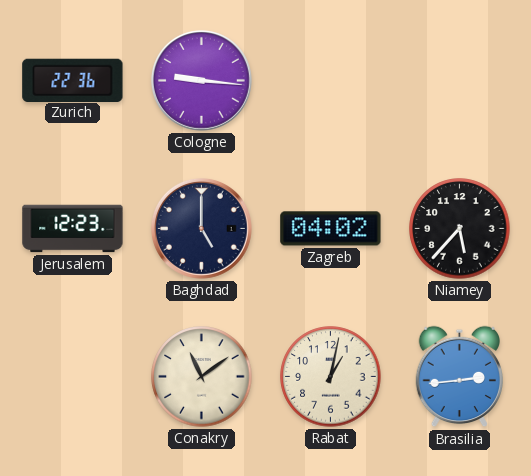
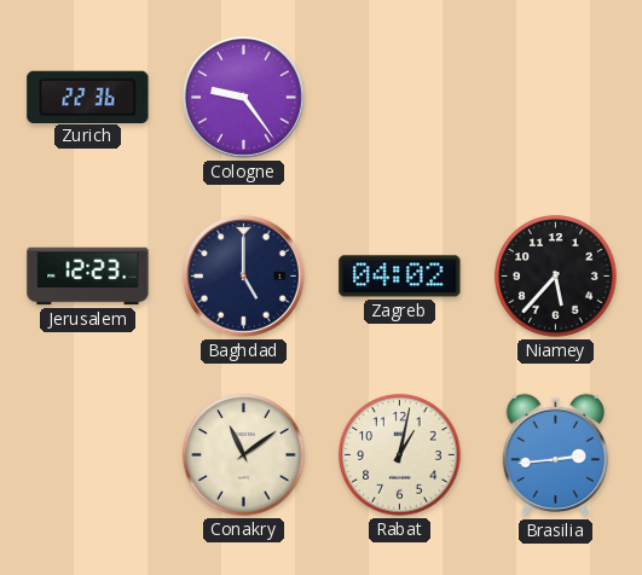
Cologne: 9:16 -> 9:24 (243, 97)
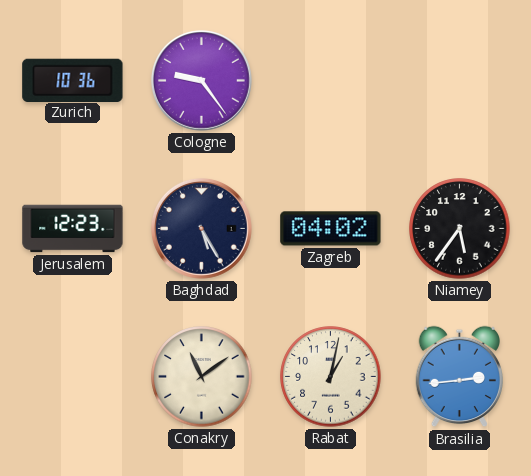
Zurich: 22:36 -> 10:36 (73, 80)
Baghdad: 5:00 -> 5:25 (201, 228)
Niamey: 5:37 -> 5:36 (460, 229)
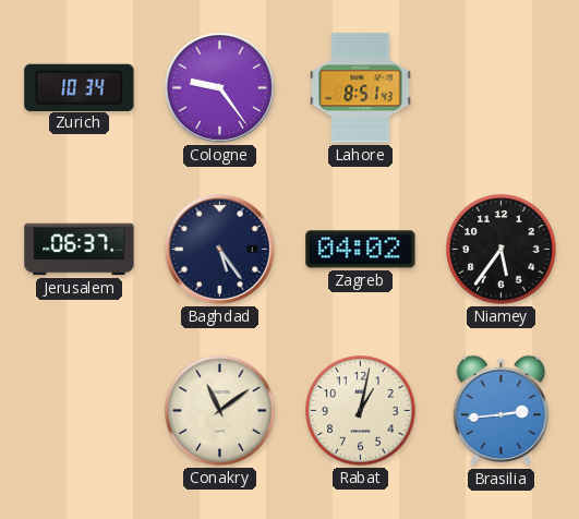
Zurich: 10:36 -> 10:34 (80, 87)
Lahore: none -> 8:51 (361, 88)
Jerusalem: 12:23 -> 06:37 (80, 250)
Baghdad: 5:25 -> 5:24 (219, 249)
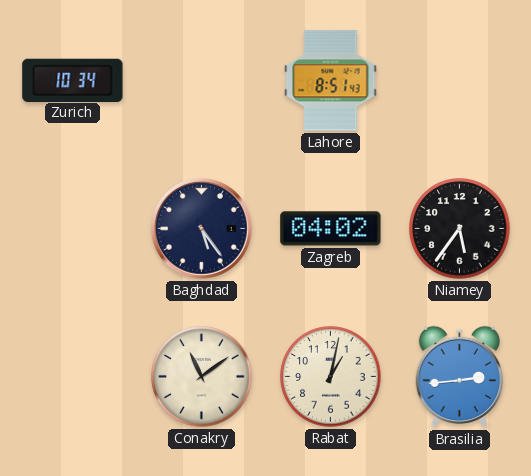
Cologne: 9:24 -> none (219, 87)
Jerusalem: 06:37 -> none (80, 250)
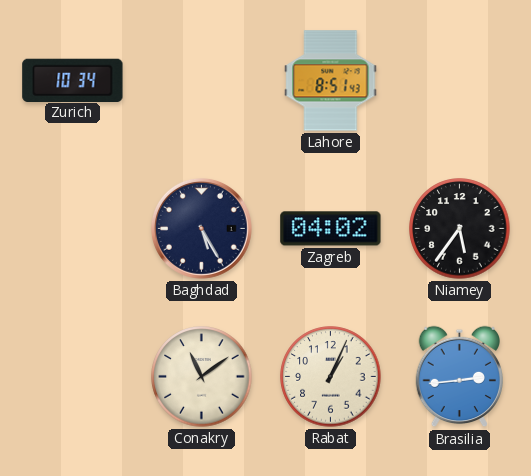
Baghdad: 5:24 -> 5:25 (201, 228)
Rabat: 1:02 -> 1:04 (331, 377)
